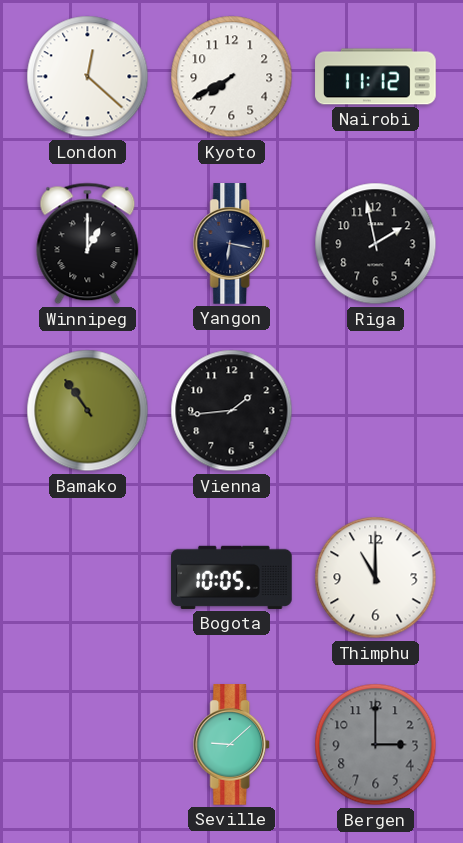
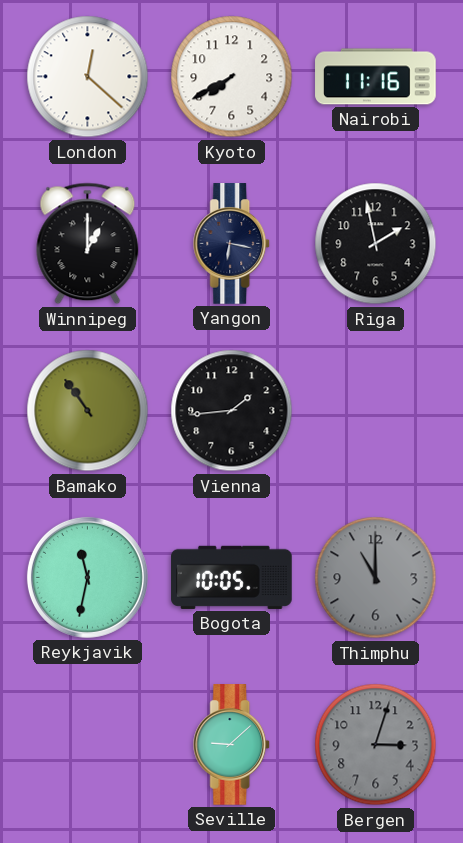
Nairobi: 11:12 -> 11:16 (376, 77)
Reykjavik: none -> 11:32 (87, 577)
Thimphu dial: white -> grey (376, 578)
Bergen: 3:00 -> 3:03 (376, 745)
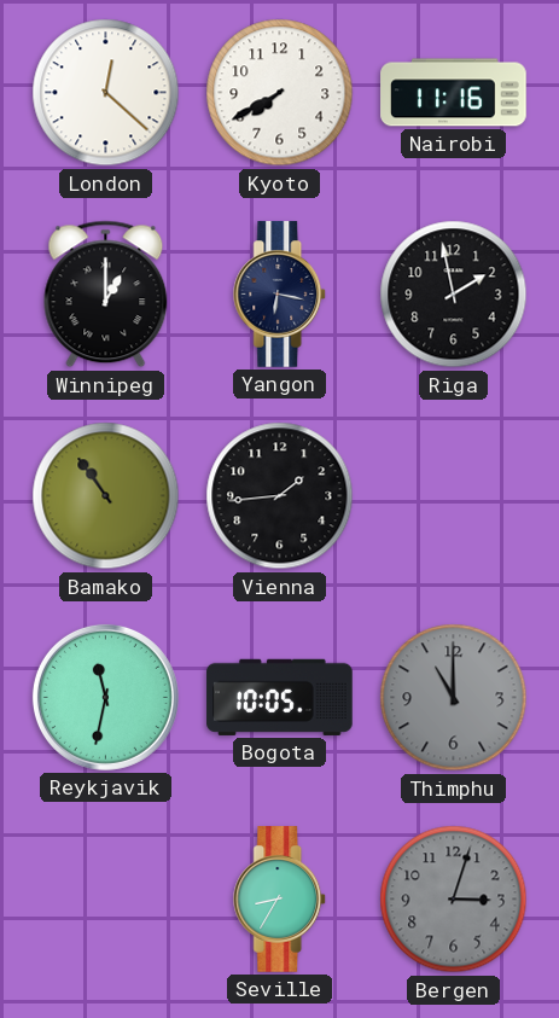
Seville: 9:08 -> 8:35 (280, 900)
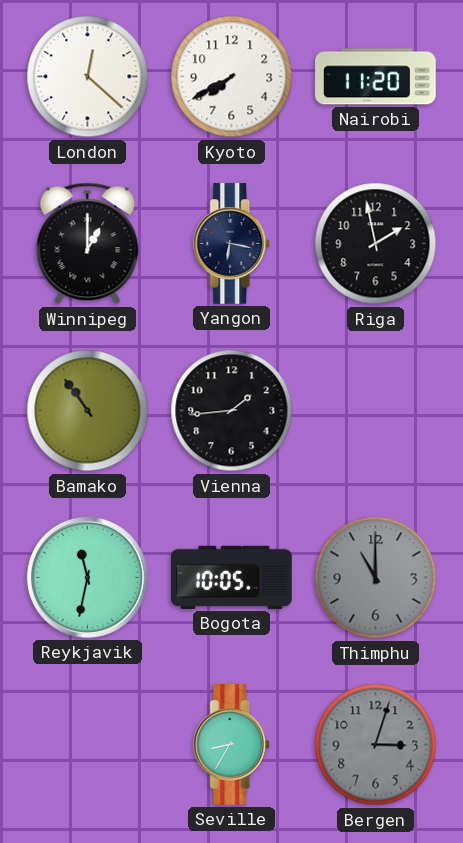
Nairobi: 11:16 -> 11:20 (376, 77)
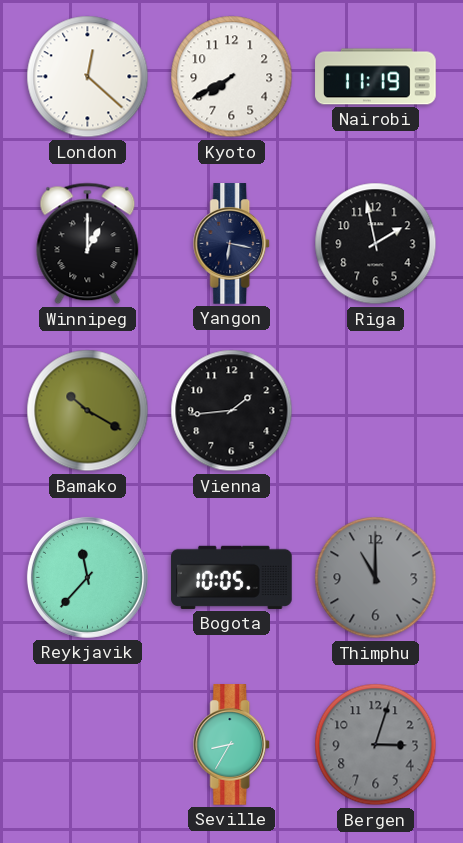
Nairobi: 11:20 -> 11:19 (376, 77)
Bamako: 10:54 -> 10:20 (88, 411)
Reykjavik: 11:32 -> 11:37 (87, 577)
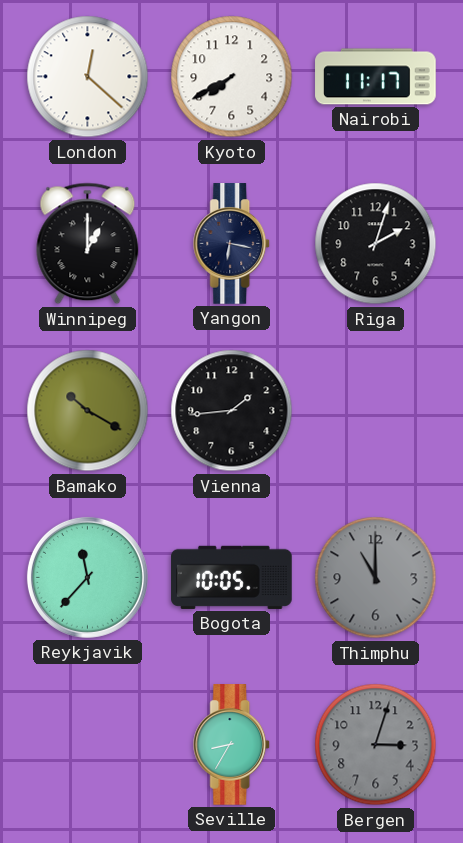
Nairobi: 11:19 -> 11:17 (376, 77)
Riga: 1:58 -> 2:03 (376, 244)
